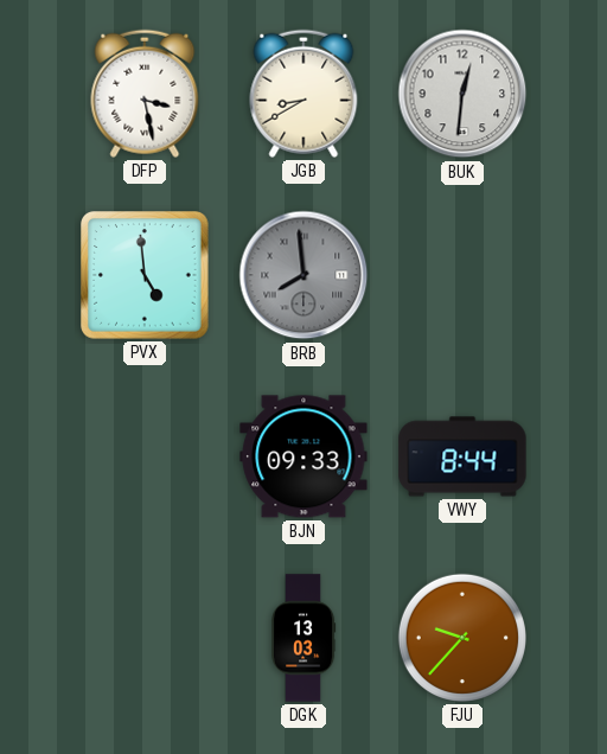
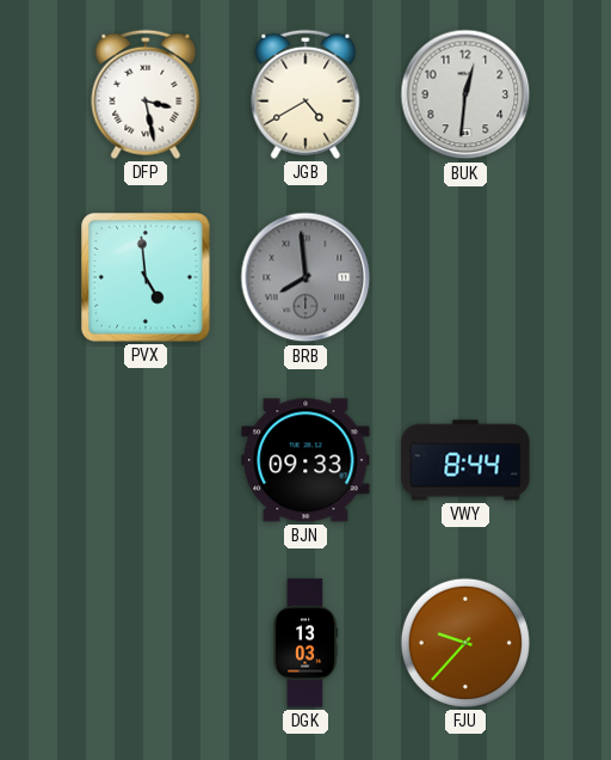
JGB: 8:40 -> 4:40 (305, 94)
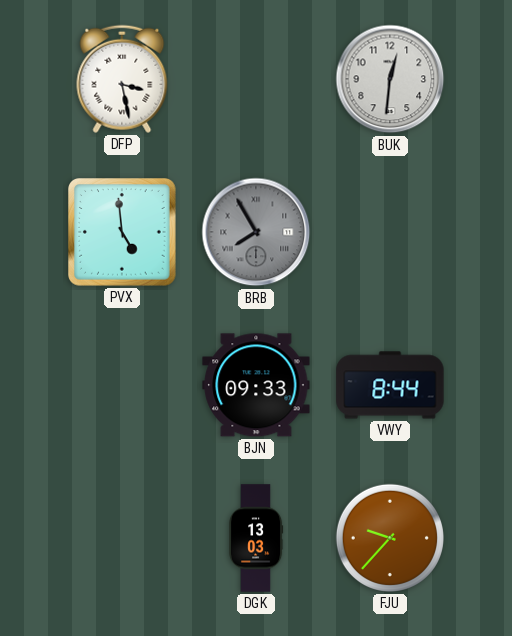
JGB: 4:40 -> none (305, 94)
BRB: 7:59 -> 7:55 (256, 232)
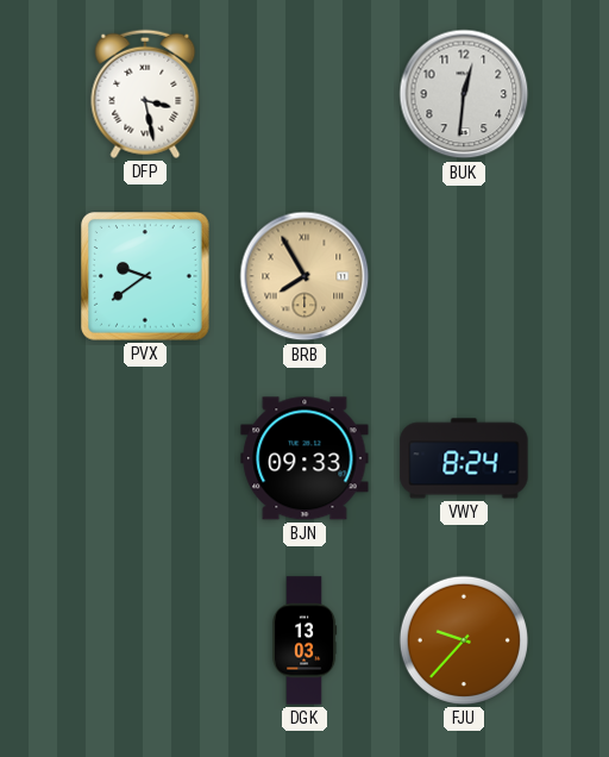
PVX: 4:59 -> 9:39 (146, 277)
BRB dial: grey -> champagne (304, 276)
VWY: 8:44 -> 8:24 (464, 458)
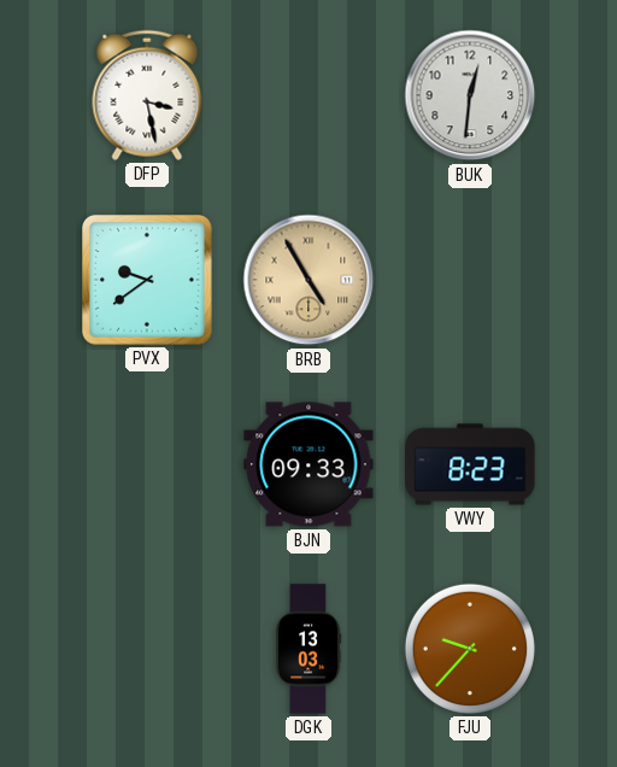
BRB: 7:55 -> 4:55 (308, 280)
VWY: 8:24 -> 8:23 (470, 464)
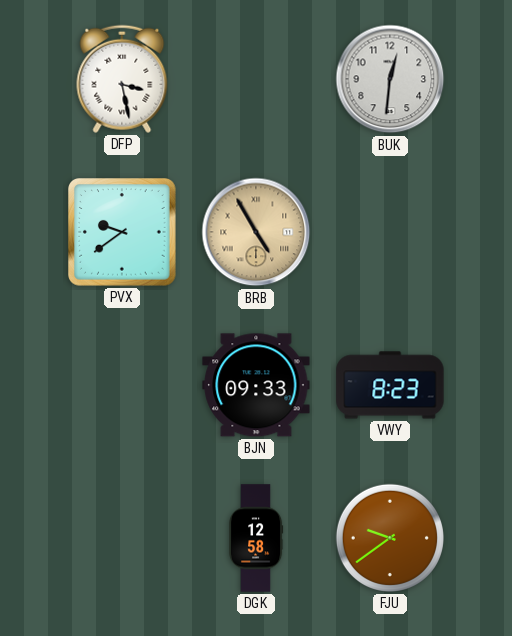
DGK: 13:03 -> 12:58 (257, 538)
FJU: 9:37 -> 9:39 (390, 538)
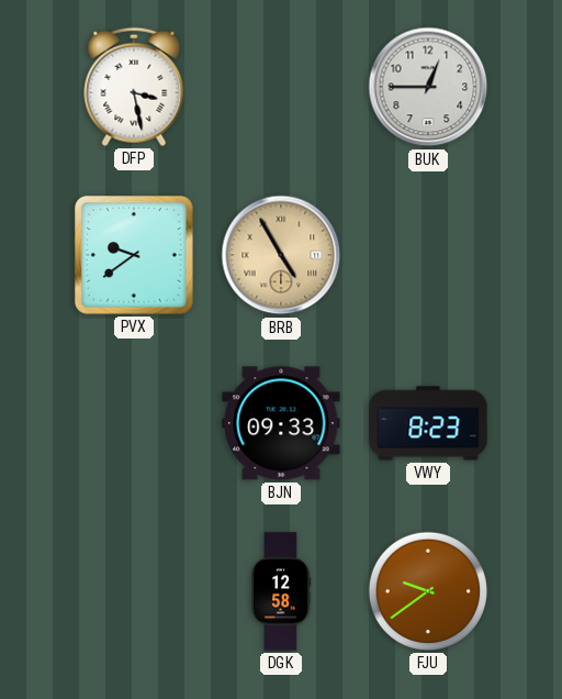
BUK: 12:31 -> 12:45 (428, 87)
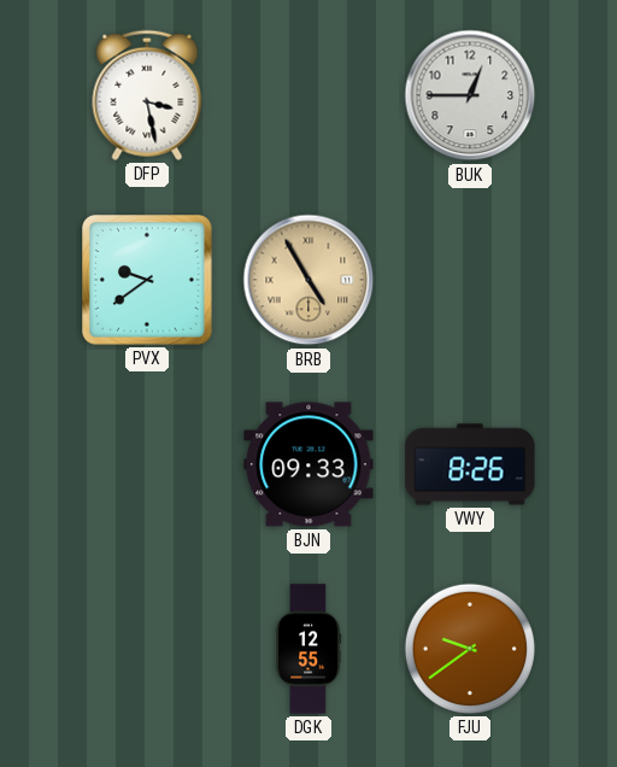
VWY: 8:23 -> 8:26 (470, 464)
DGK: 12:58 -> 12:55 (310, 649)
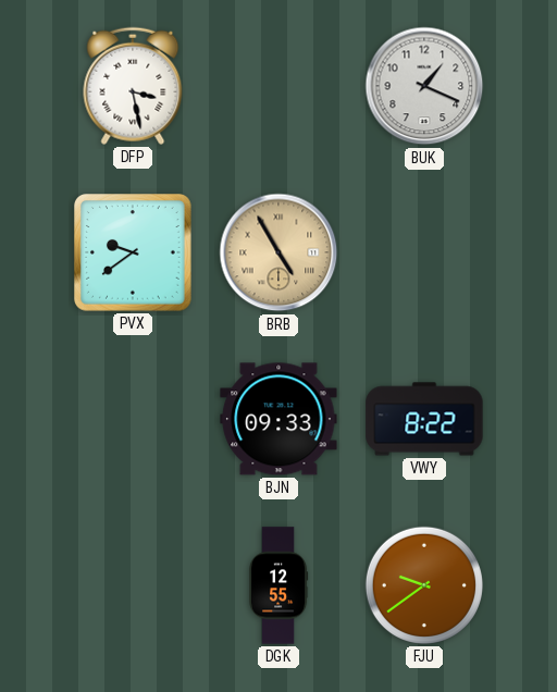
BUK: 12:45 -> 1:19 (424, 86)
VWY: 8:26 -> 8:22 (424, 419)
